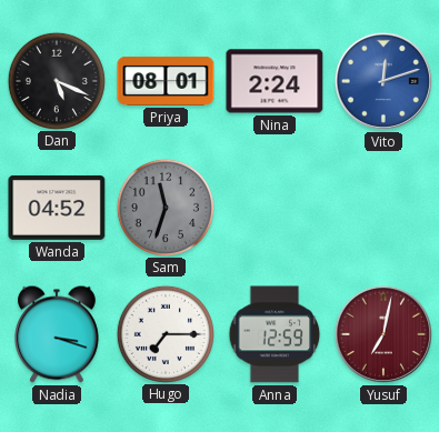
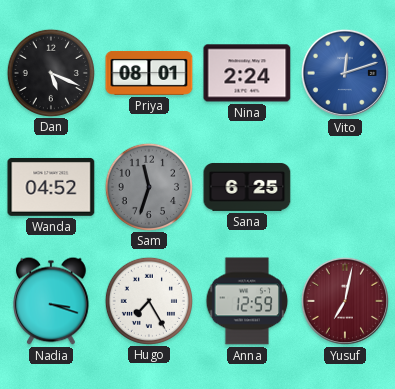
Sana: none -> 6:25 (247, 187)
Hugo: 7:15 -> 7:25 (148, 300)
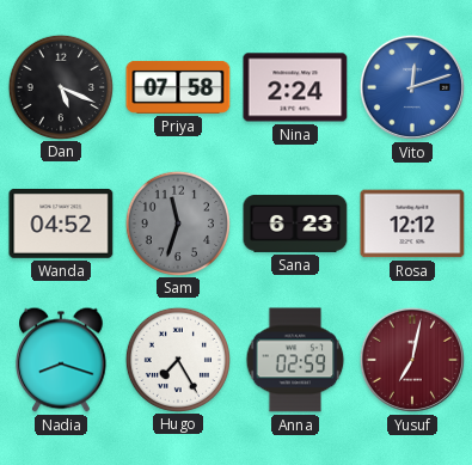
Priya: 08:01 -> 07:58 (178, 87)
Sana: 6:25 -> 6:23 (295, 224)
Rosa: none -> 12:12 (412, 224)
Nadia: 3:18 -> 8:18 (61, 360)
Anna: 12:59 -> 02:59 (295, 360)
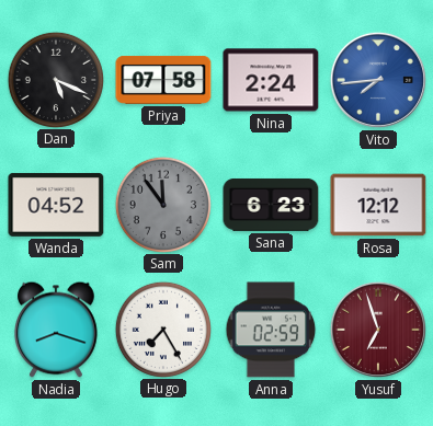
Vito: 12:12 -> 7:44 (378, 80)
Sam: 11:33 -> 11:54 (162, 204)
Yusuf: 7:02 -> 6:57 (378, 330)
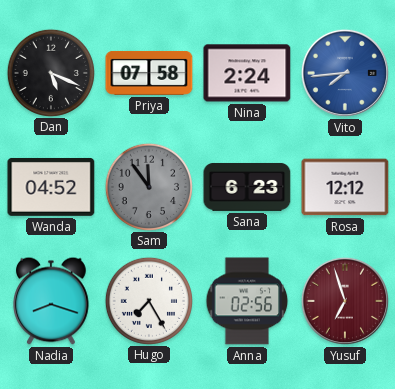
Anna: 02:59 -> 02:56 (247, 301)
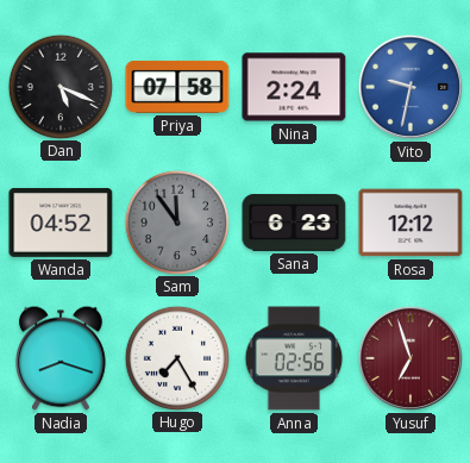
Vito: 7:44 -> 9:32 (411, 87)
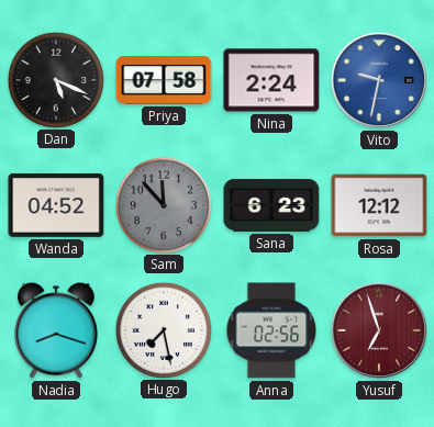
Sam: 11:54 -> 11:53 (163, 204)
Hugo: 7:25 -> 7:28 (163, 329)
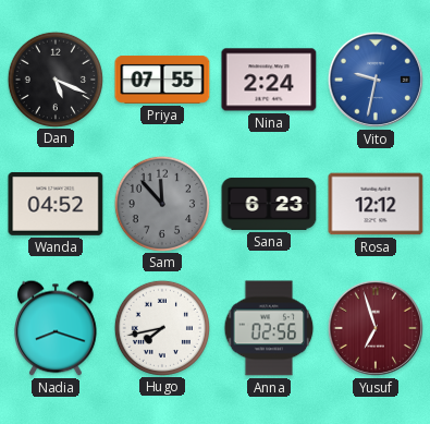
Priya: 07:58 -> 07:55 (162, 80)
Hugo: 7:28 -> 7:43 (161, 327)
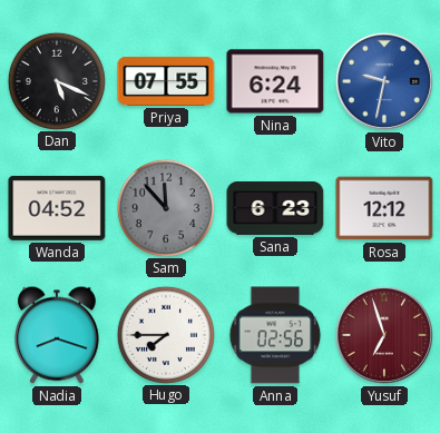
Nina: 2:24 -> 6:24 (275, 81)
Hugo: 7:43 -> 7:45 (165, 334)
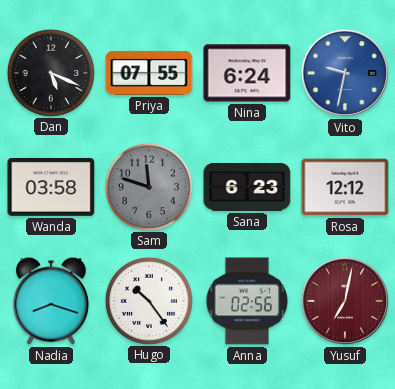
Wanda: 04:52 -> 03:58 (51, 187)
Sam: 11:53 -> 11:48 (148, 186)
Hugo: 7:45 -> 10:24 (148, 300)
Yusuf: 6:57 -> 7:02 (345, 301)
